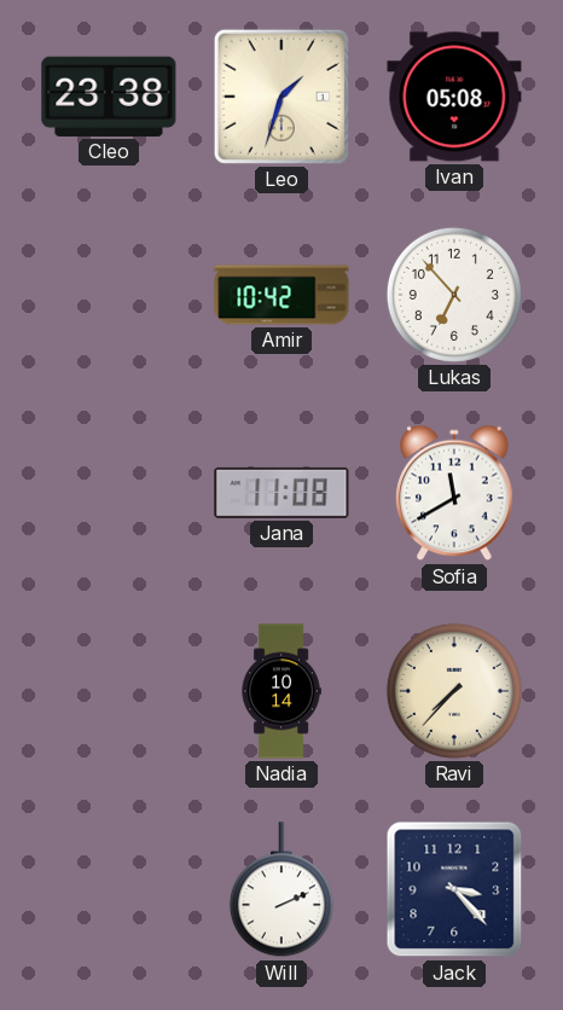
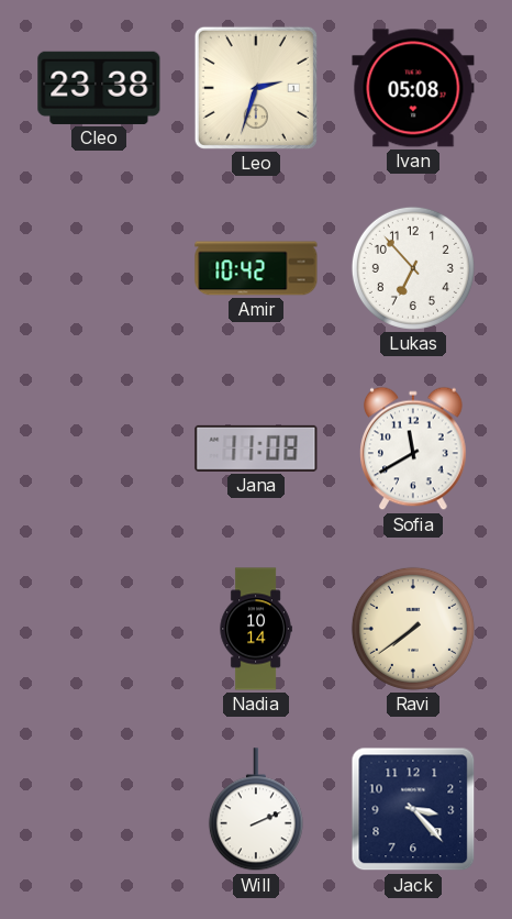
Leo: 1:33 -> 2:33 (256, 88)
Ravi: 7:37 -> 7:39 (413, 629)
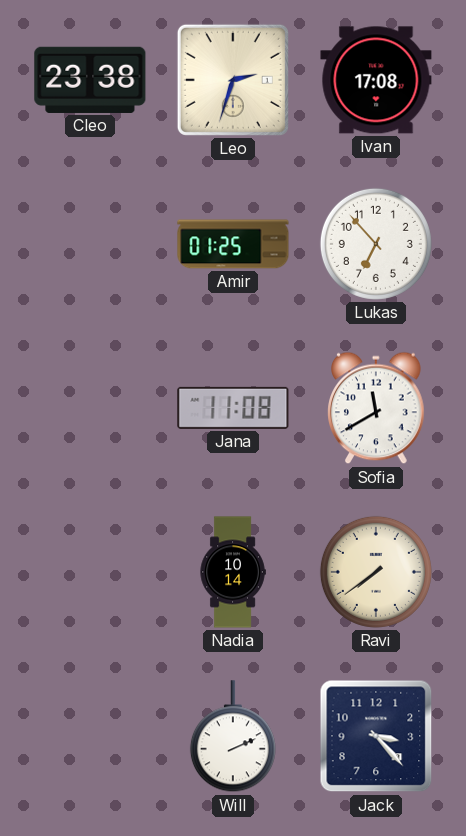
Ivan: 05:08 -> 17:08 (376, 80)
Amir: 10:42 -> 01:25 (233, 244)
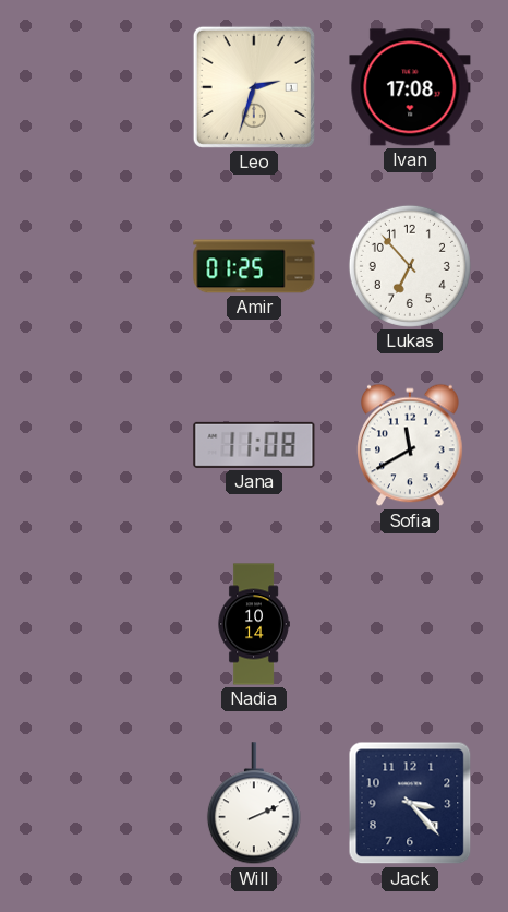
Cleo: 23:38 -> none (90, 80)
Ravi: 7:39 -> none (376, 572)
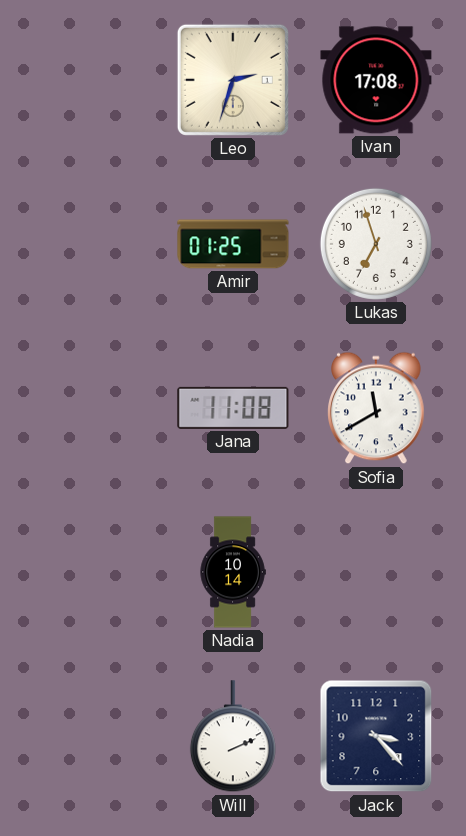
Lukas: 6:53 -> 6:57 (376, 244)
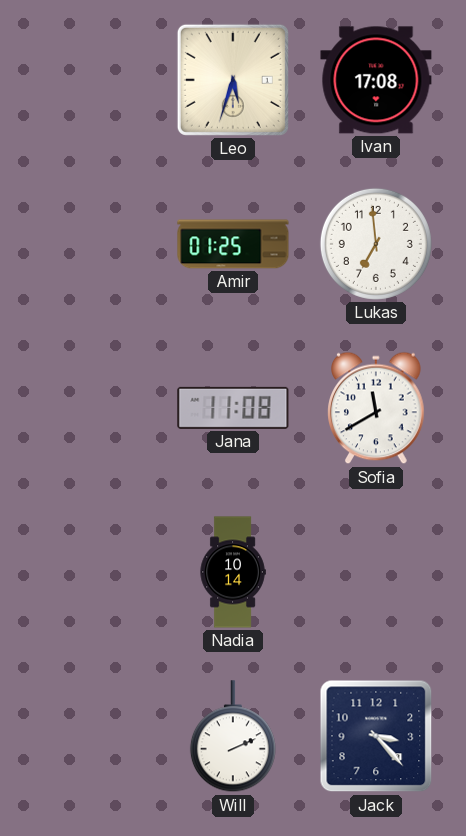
Leo: 2:33 -> 5:33 (233, 80)
Lukas: 6:57 -> 6:59 (376, 244)
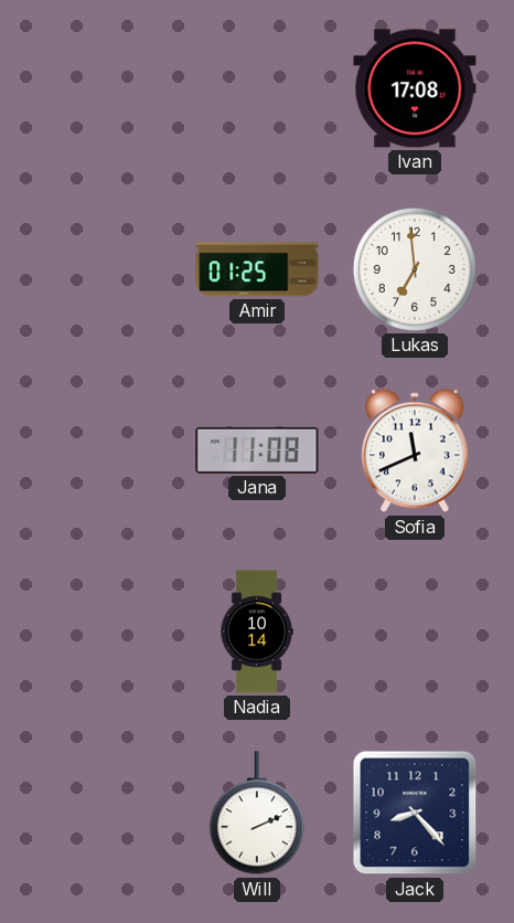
Leo: 5:33 -> none (233, 80)
Sofia: 11:40 -> 11:41 (415, 450)
Jack: 3:23 -> 8:23 (415, 813)
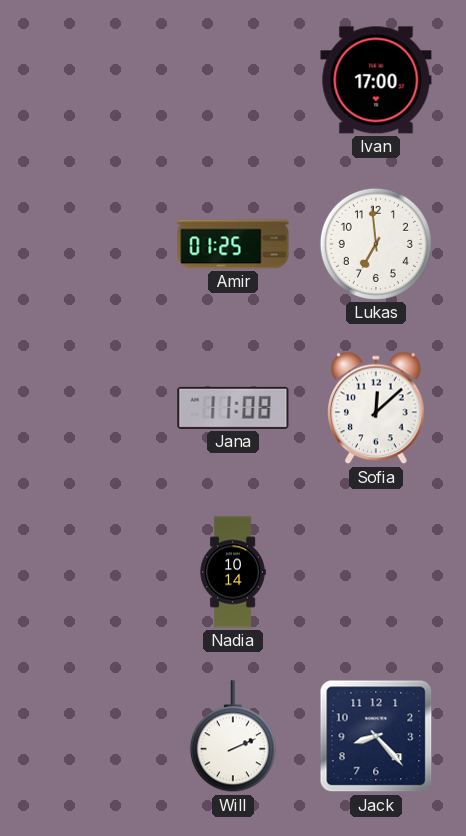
Ivan: 17:08 -> 17:00 (376, 80)
Sofia: 11:41 -> 12:08 (376, 408)
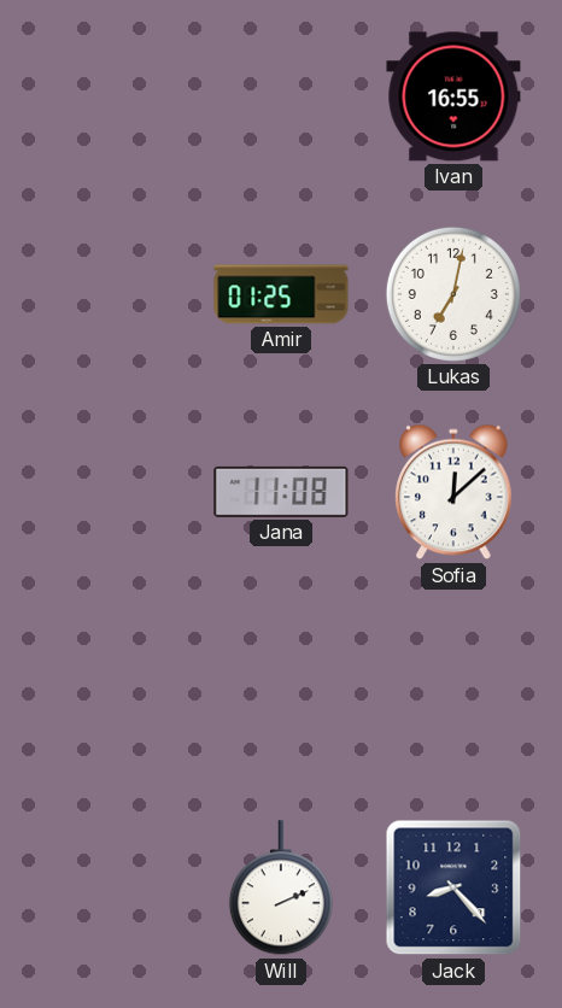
Ivan: 17:00 -> 16:55 (453, 96)
Lukas: 6:59 -> 7:02 (453, 294)
Nadia: 10:14 -> none (233, 572)
